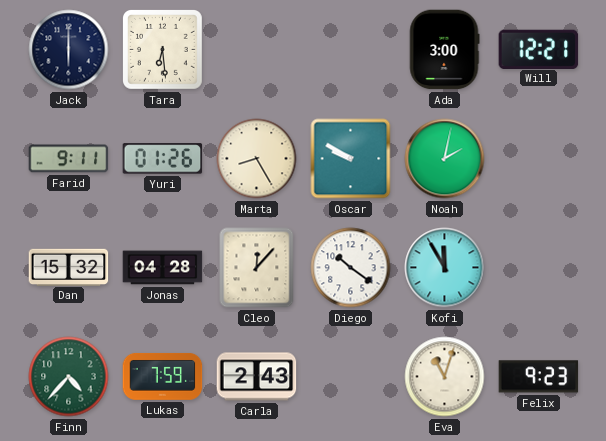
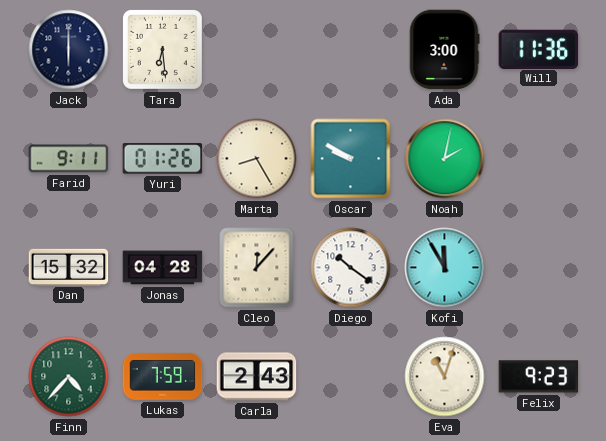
Will: 12:21 -> 11:36 (539, 49)
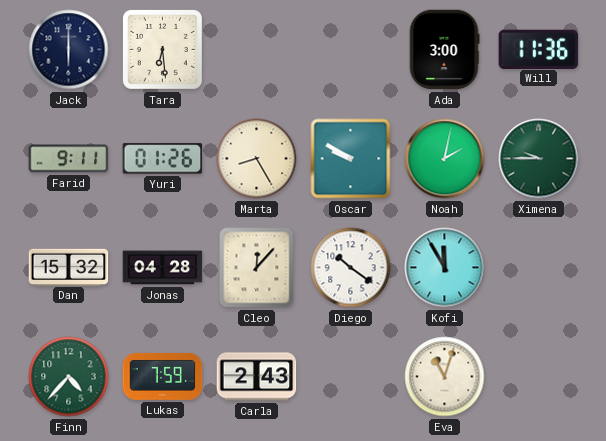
Ximena: none -> 9:45 (539, 159)
Felix: 9:23 -> none (539, 377)
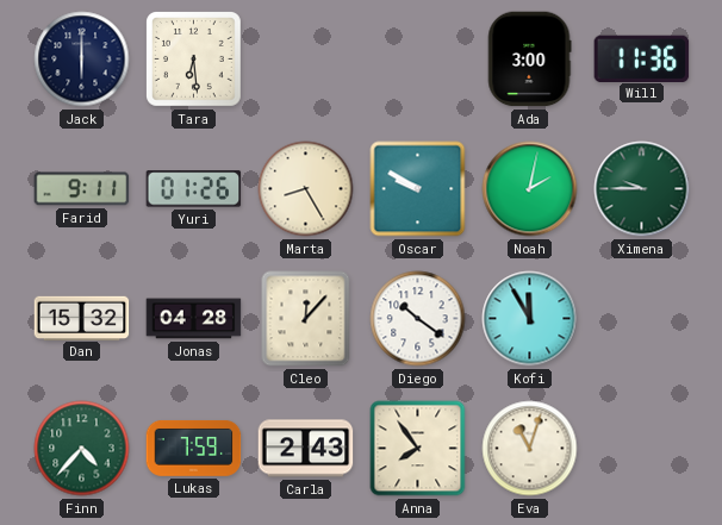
Anna: none -> 7:54 (418, 449)
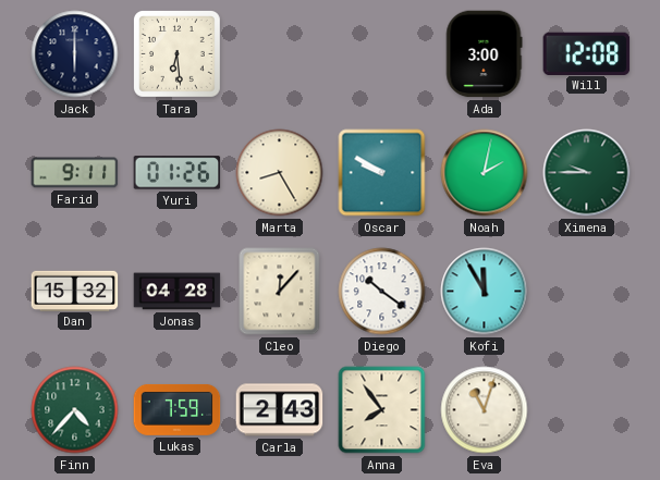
Will: 11:36 -> 12:08 (587, 53)
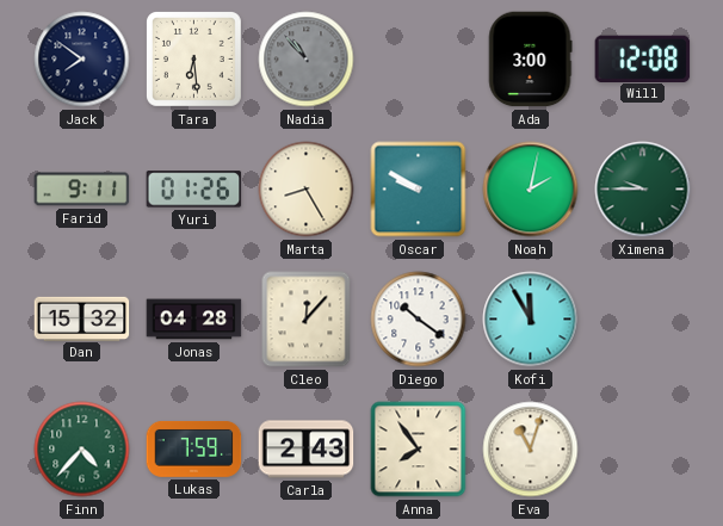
Jack: 6:00 -> 7:51 (82, 60)
Nadia: none -> 10:53 (307, 60)
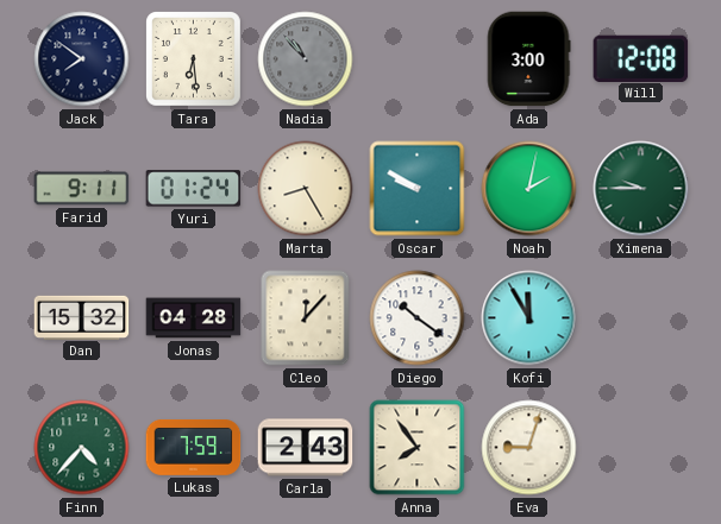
Yuri: 01:26 -> 01:24 (194, 189)
Eva: 11:03 -> 9:03 (529, 448)
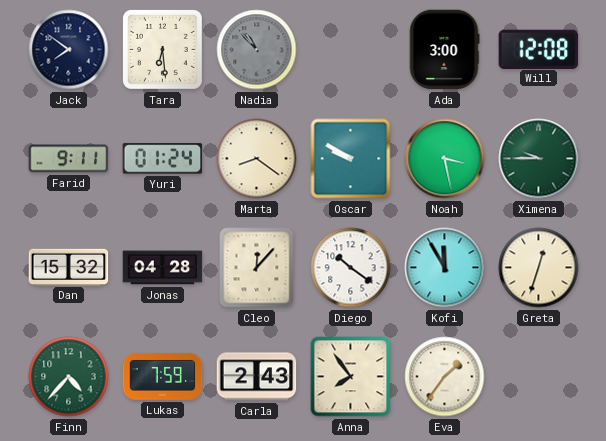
Marta: 8:25 -> 8:21 (257, 159)
Noah: 2:02 -> 3:28 (445, 159)
Greta: none -> 12:33 (539, 268)
Eva: 9:03 -> 1:36 (445, 377)
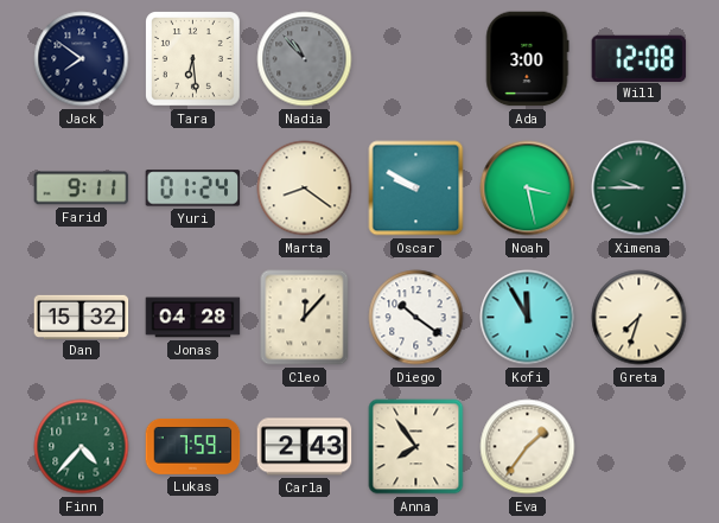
Greta: 12:33 -> 7:33 (640, 318)
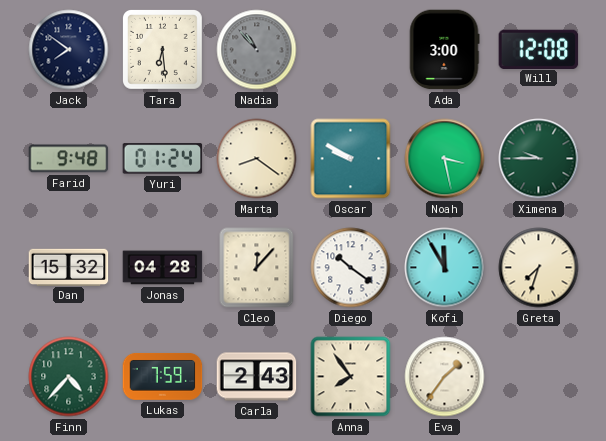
Farid: 9:11 -> 9:48 (69, 159)
